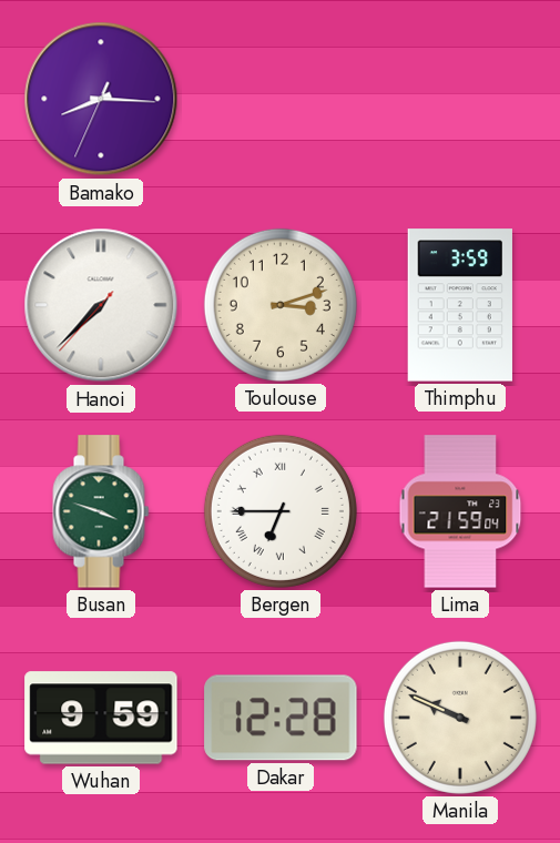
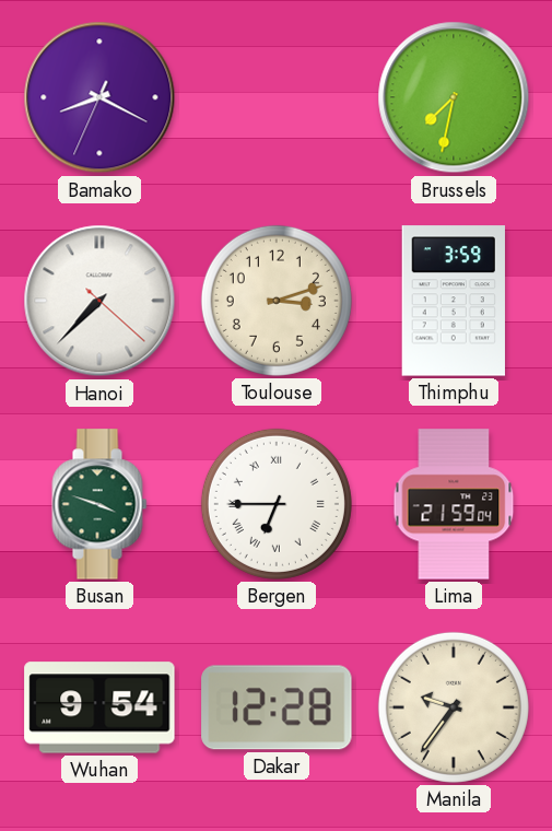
Bamako: 8:15 -> 8:19 (99, 97)
Brussels: none -> 7:32 (454, 97)
Hanoi: 7:37:37 -> 7:37:22 (99, 301)
Wuhan: 9:59 -> 9:54 (99, 707)
Manila: 9:49 -> 9:36 (454, 707)
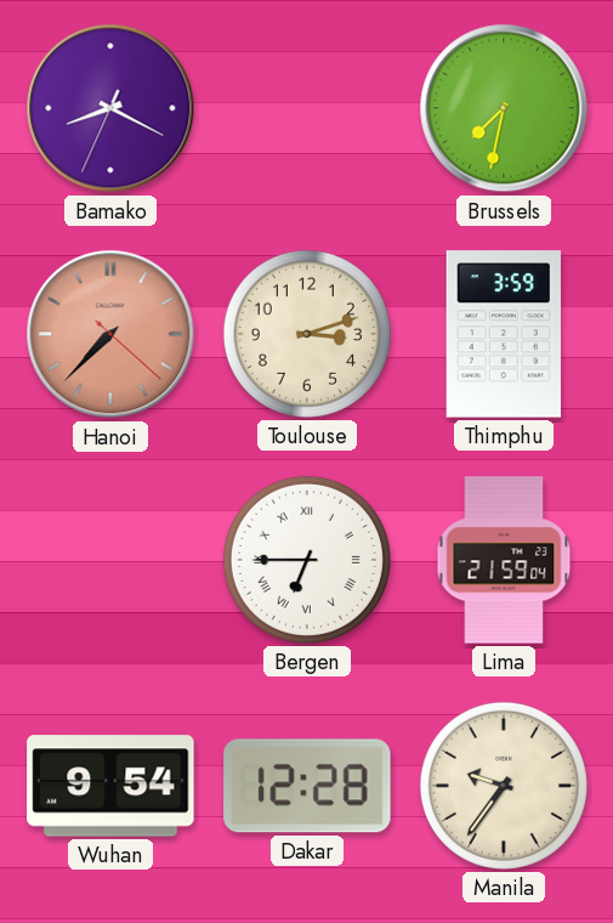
Hanoi dial: white -> salmon (110, 334)
Busan: 3:48 -> none (99, 504)
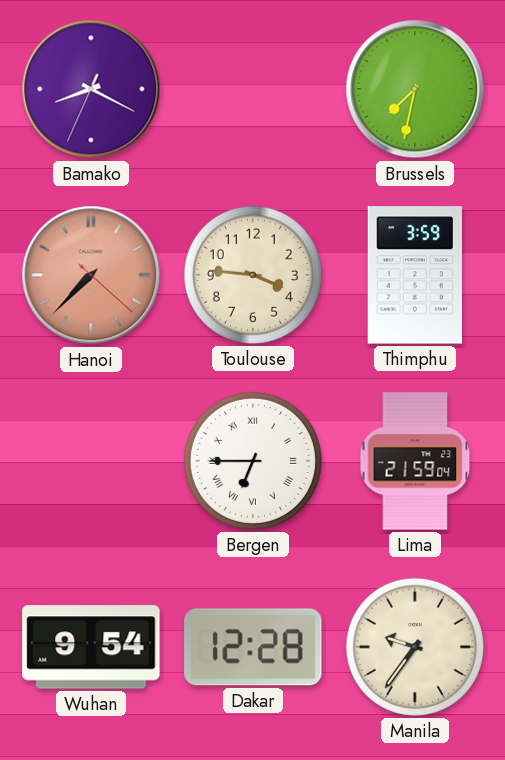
Toulouse: 3:12 -> 3:46 (253, 275)
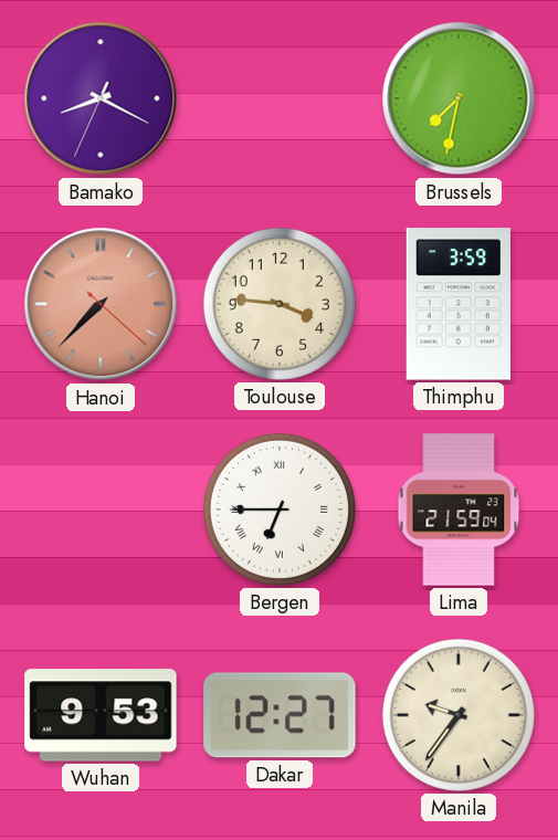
Wuhan: 9:54 -> 9:53 (101, 715)
Dakar: 12:28 -> 12:27 (280, 715)
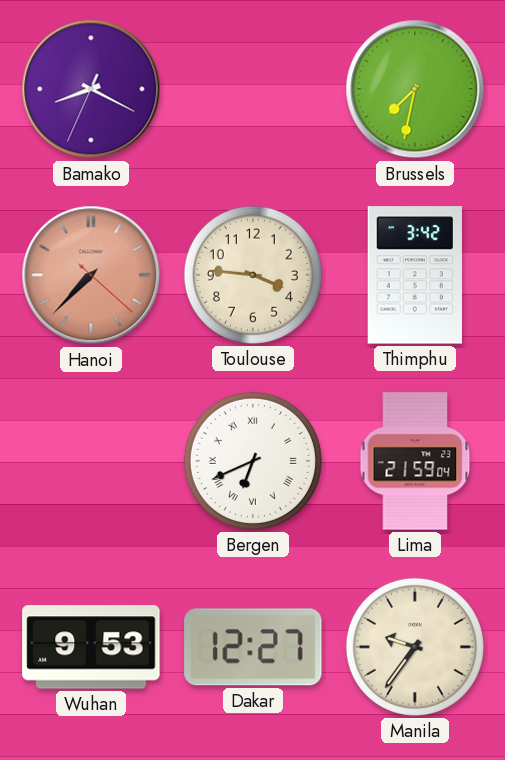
Thimphu: 3:59 -> 3:42 (415, 275)
Bergen: 6:45 -> 6:41 (253, 461)
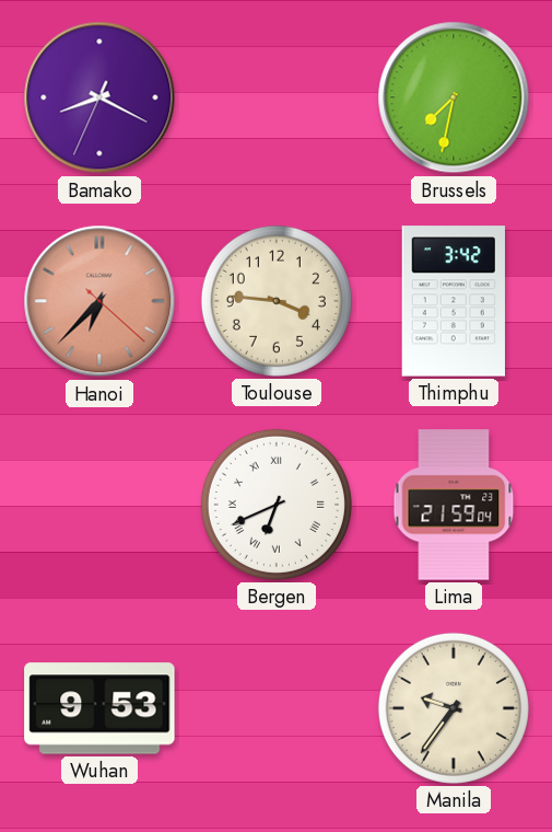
Hanoi: 7:37 -> 6:37 (99, 301)
Dakar: 12:27 -> none (253, 647)
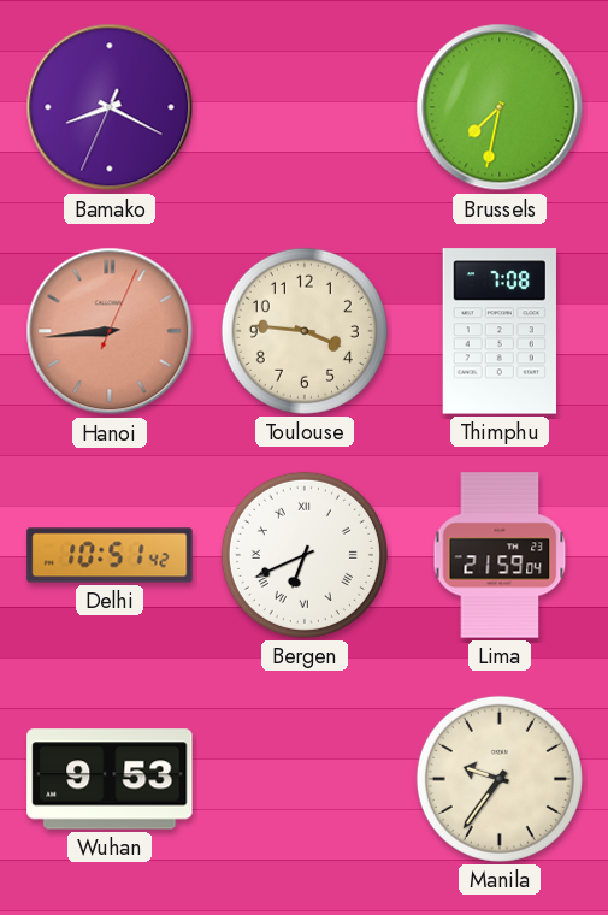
Hanoi: 6:37 -> 8:44 (110, 331)
Thimphu: 3:42 -> 7:08 (500, 331)
Delhi: none -> 10:51 (110, 555)
